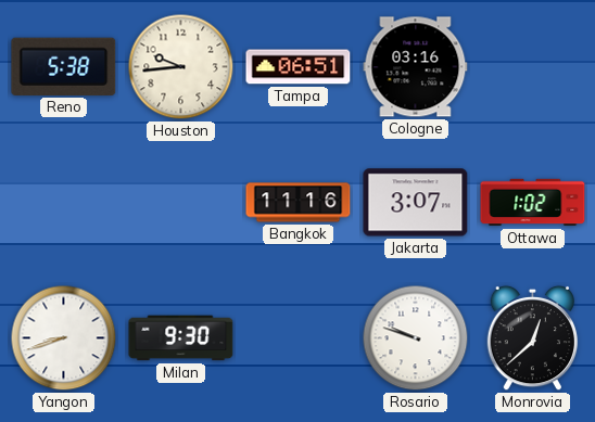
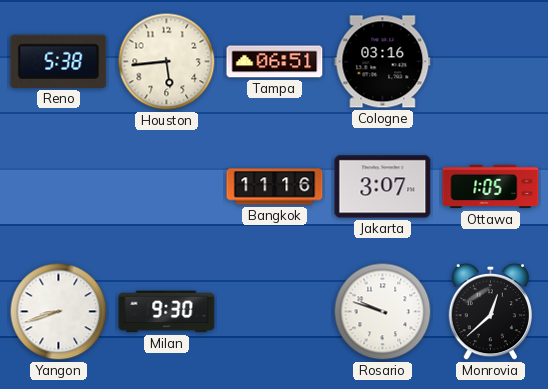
Houston: 9:44 -> 5:44 (167, 62)
Ottawa: 1:02 -> 1:05 (491, 187)
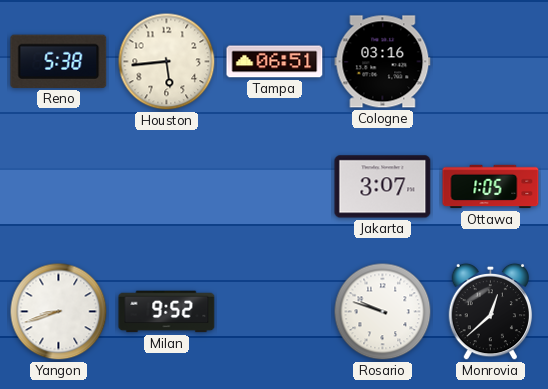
Bangkok: 11:16 -> none (275, 187)
Milan: 9:30 -> 9:52 (167, 312)
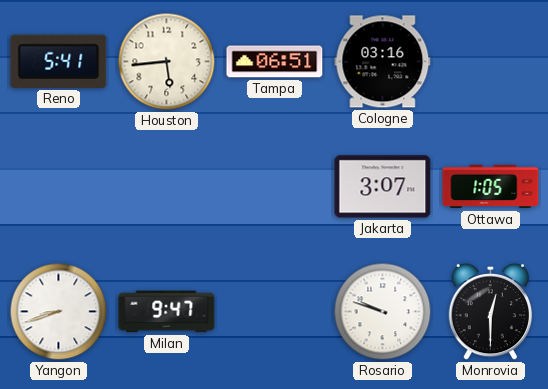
Reno: 5:38 -> 5:41 (59, 61)
Milan: 9:52 -> 9:47 (167, 312)
Monrovia: 12:38 -> 12:30 (491, 312)
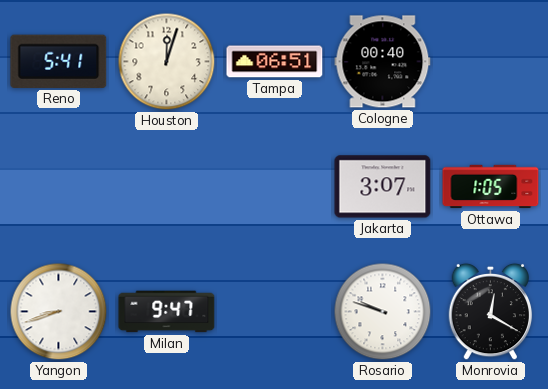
Houston: 5:44 -> 12:03 (167, 62)
Cologne: 03:16 -> 00:40 (383, 62)
Monrovia: 12:30 -> 12:20 (491, 312)
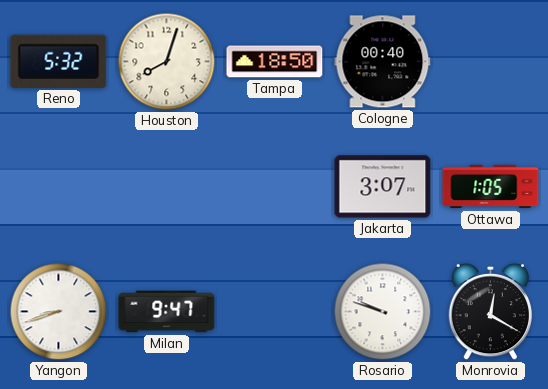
Reno: 5:41 -> 5:32 (59, 61)
Houston: 12:03 -> 8:03 (167, 62)
Tampa: 06:51 -> 18:50 (275, 62)
